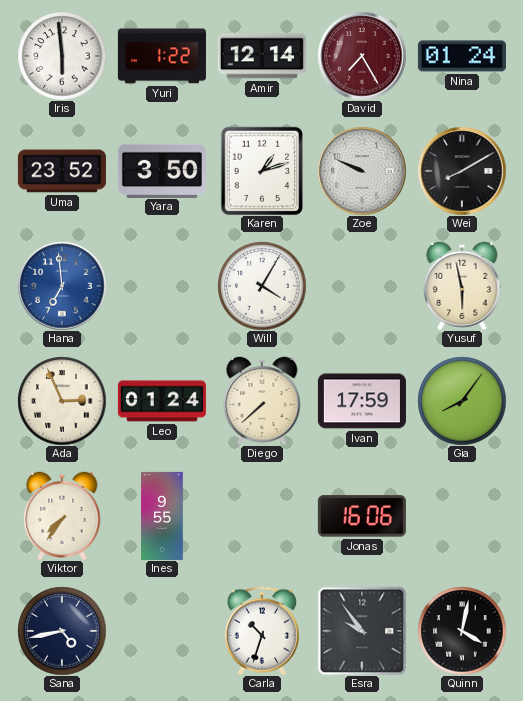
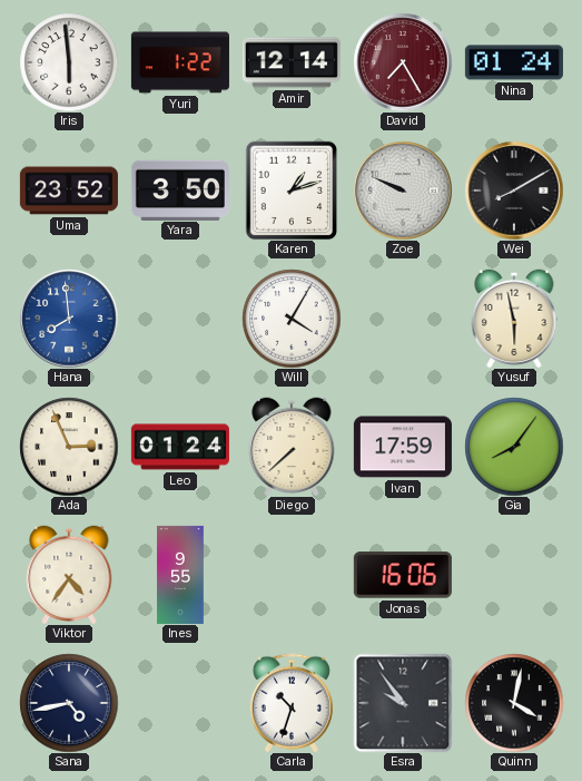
Hana: 6:59 -> 7:59 (69, 319)
Viktor: 7:36 -> 4:36 (69, 575)
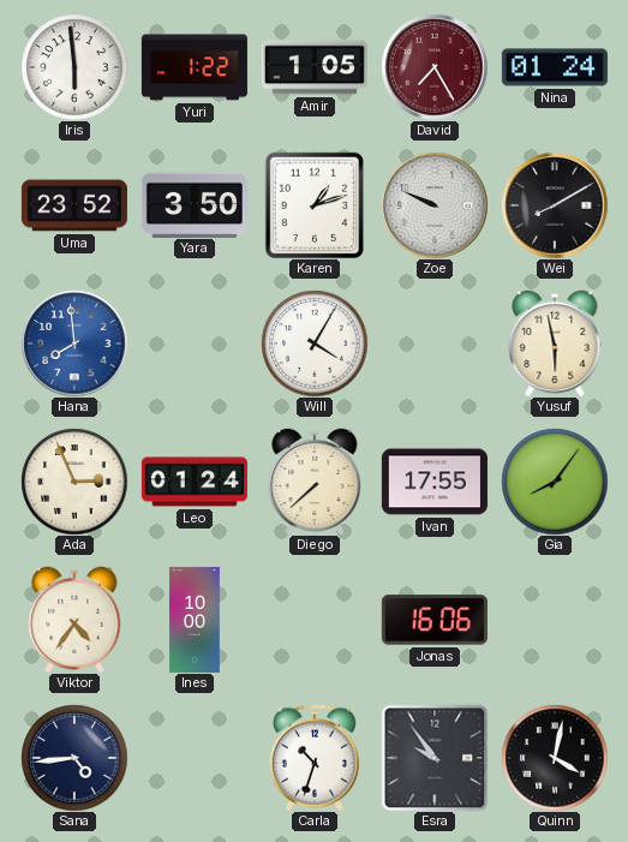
Amir: 12:14 -> 1:05 (315, 67)
Ivan: 17:59 -> 17:55 (435, 482)
Ines: 9:55 -> 10:00 (195, 620)
Sana: 4:43 -> 4:44 (74, 758)
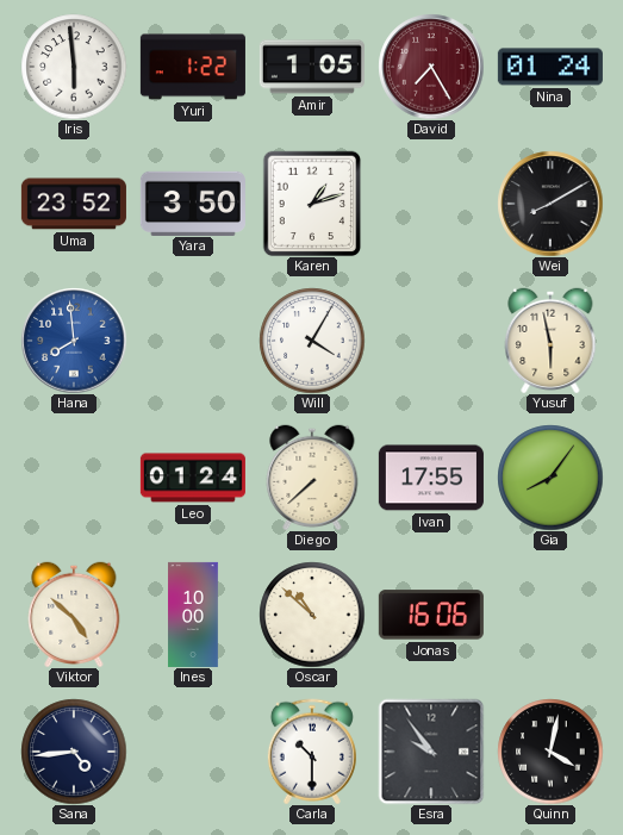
Zoe: 9:49 -> none (435, 205)
Ada: 2:56 -> none (74, 482)
Viktor: 4:36 -> 4:52 (74, 615)
Oscar: none -> 10:52 (312, 615)
Carla: 10:33 -> 10:30 (312, 752)
